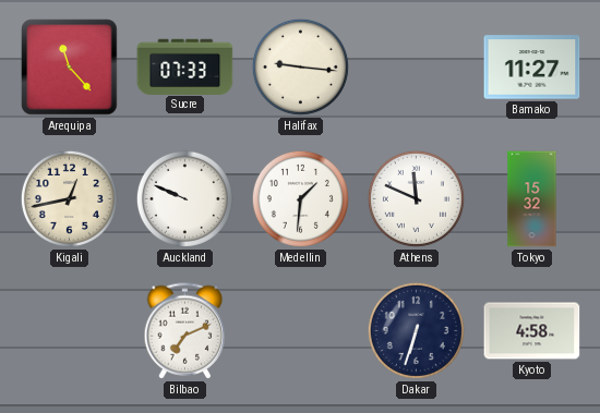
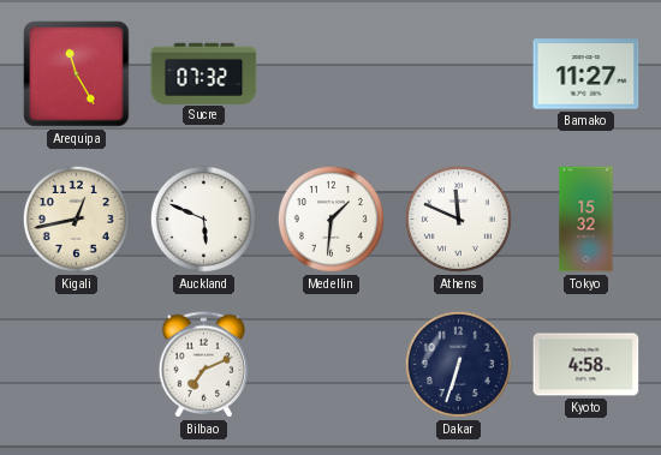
Arequipa: 11:23 -> 11:25 (77, 74)
Sucre: 07:33 -> 07:32 (204, 73)
Halifax: 9:16 -> none (300, 66)
Auckland: 9:49 -> 5:49 (203, 218)
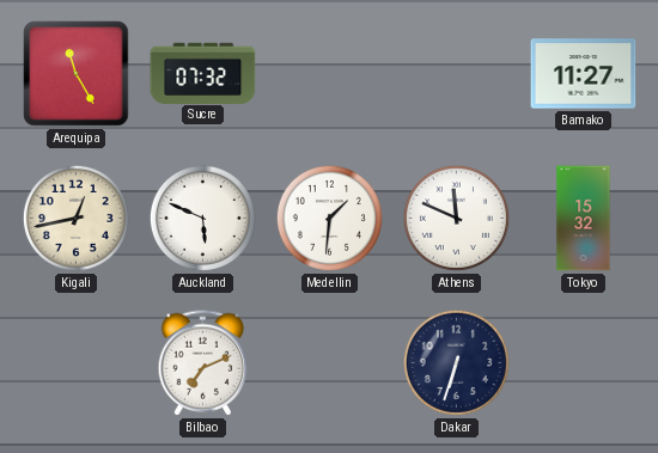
Kyoto: 4:58 -> none (586, 365)
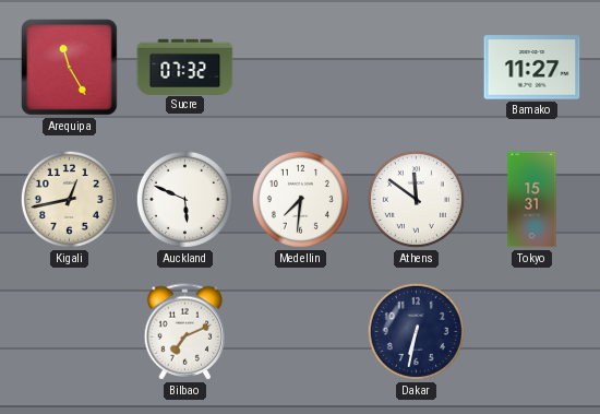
Medellin: 1:31 -> 7:31 (300, 199)
Athens: 11:49 -> 11:51 (416, 199)
Tokyo: 15:32 -> 15:31 (532, 200)
Dakar: 6:33 -> 6:32 (416, 331)
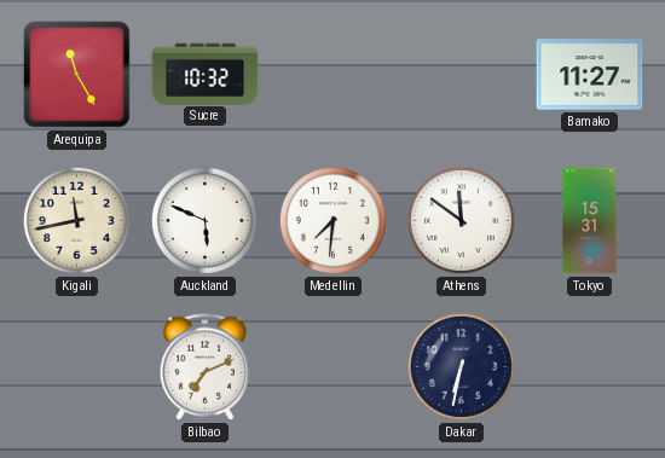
Sucre: 07:32 -> 10:32 (206, 74)
Kigali: 12:43 -> 11:43 (76, 220)
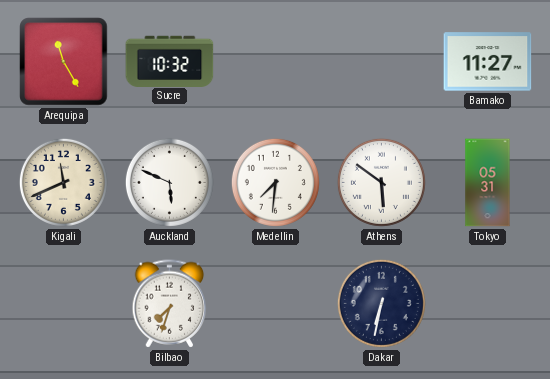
Kigali: 11:43 -> 11:41 (63, 182)
Athens: 11:51 -> 5:51 (381, 182)
Tokyo: 15:31 -> 05:31 (488, 183)
Bilbao: 7:11 -> 7:33 (170, 304)
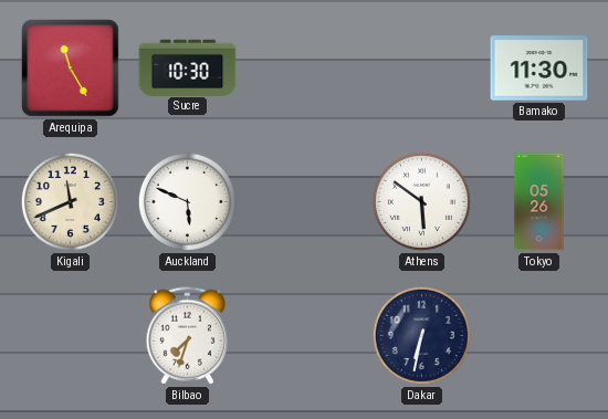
Sucre: 10:32 -> 10:30 (188, 67)
Bamako: 11:27 -> 11:30 (539, 69)
Medellin: 7:31 -> none (275, 182)
Tokyo: 05:31 -> 05:26 (539, 202)
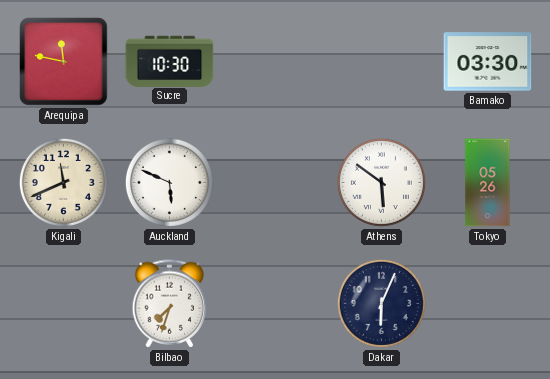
Arequipa: 11:25 -> 11:47 (64, 62)
Bamako: 11:30 -> 03:30 (488, 62)
Dakar: 6:32 -> 6:04 (381, 303)
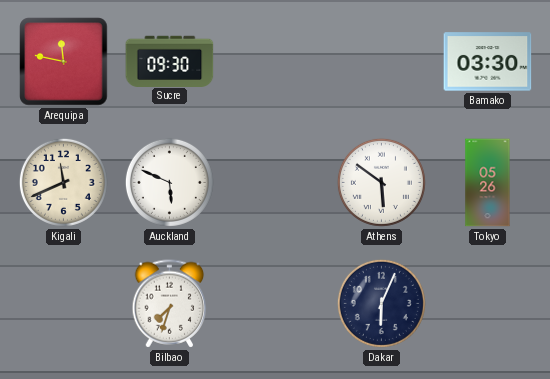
Sucre: 10:30 -> 09:30 (170, 61)
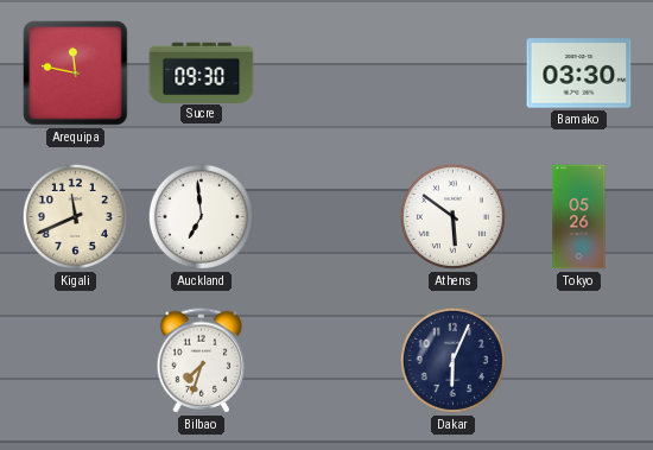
Auckland: 5:49 -> 6:59 (201, 216)
